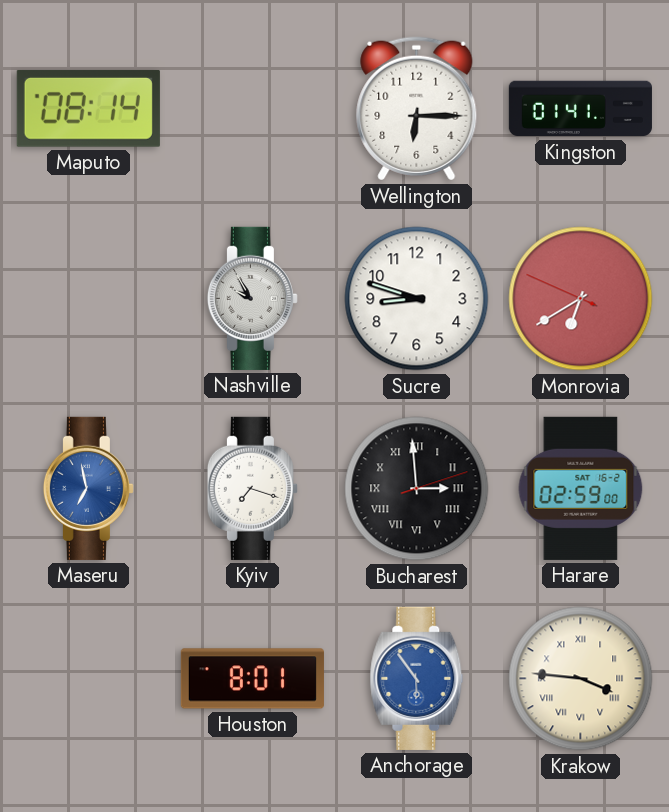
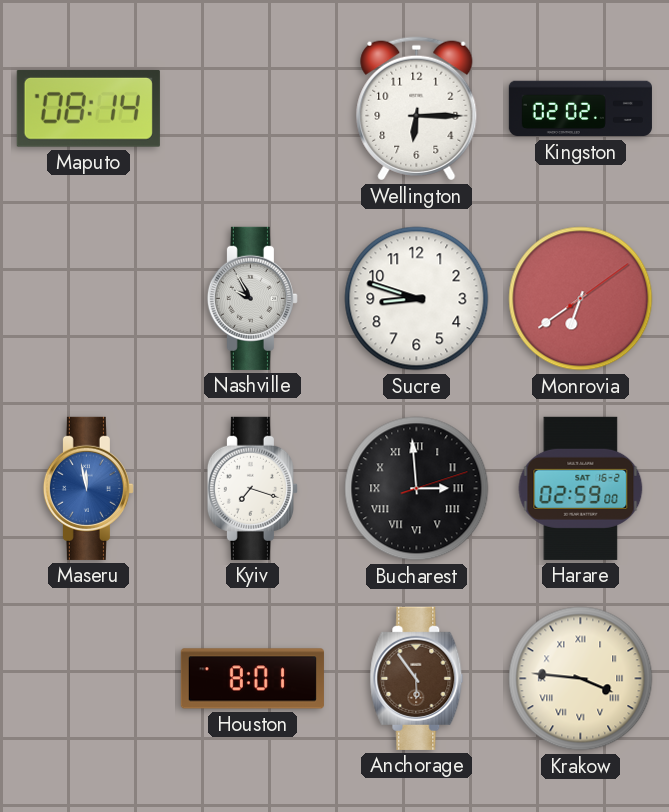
Kingston: 01:41 -> 02:02 (580, 109)
Monrovia: 6:39:49 -> 6:39:09 (581, 299)
Maseru: 6:58 -> 11:58 (88, 488)
Anchorage dial: blue -> brown (417, 678)
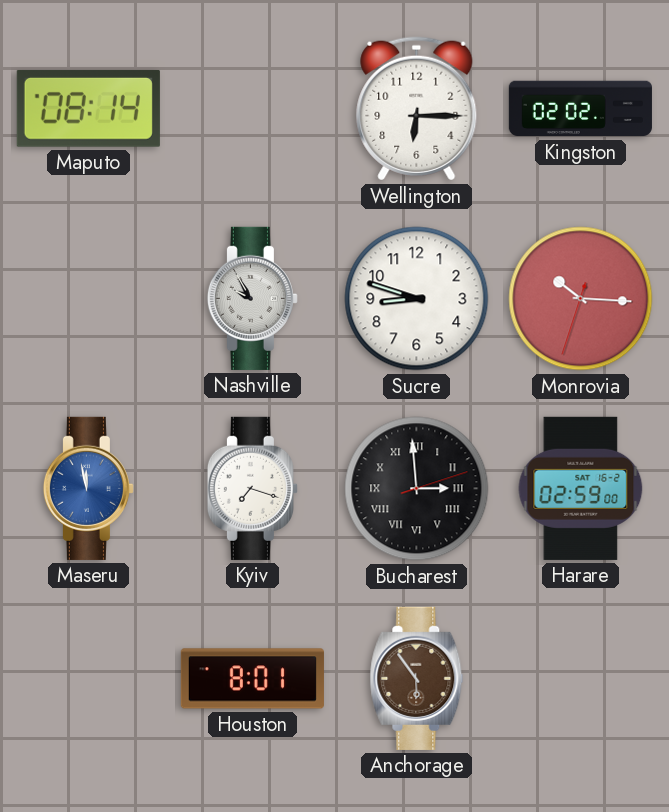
Monrovia: 6:39 -> 10:15 (581, 299)
Krakow: 3:46 -> none (581, 679)
